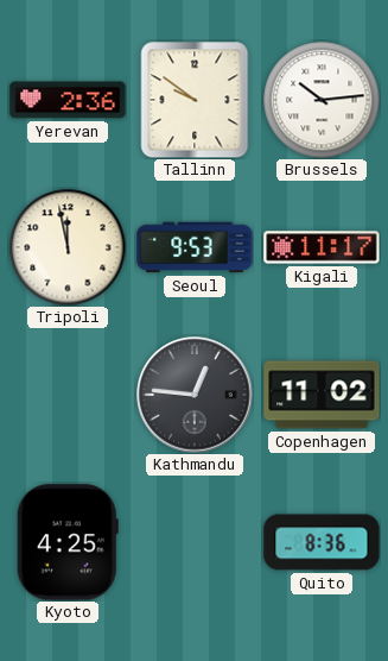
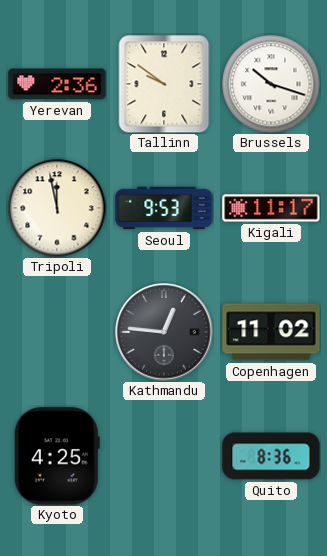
Brussels: 10:14 -> 10:18 (271, 84)
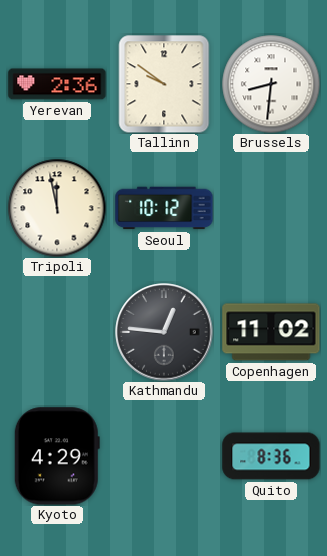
Brussels: 10:18 -> 8:31 (271, 84)
Seoul: 9:53 -> 10:12 (164, 208)
Kigali: 11:17 -> none (271, 208)
Kyoto: 4:25 -> 4:29 (57, 456)
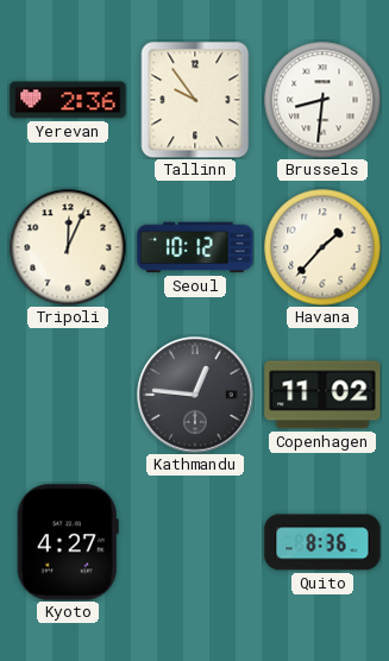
Tallinn: 9:51 -> 9:54 (195, 100)
Tripoli: 11:58 -> 12:04 (68, 247)
Havana: none -> 1:37 (322, 247)
Kyoto: 4:29 -> 4:27 (68, 542)
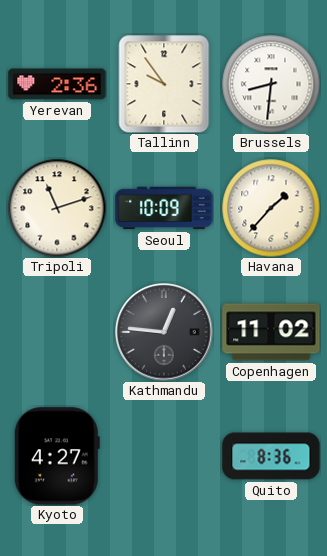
Tripoli: 12:04 -> 11:12 (57, 208)
Seoul: 10:12 -> 10:09 (164, 208)
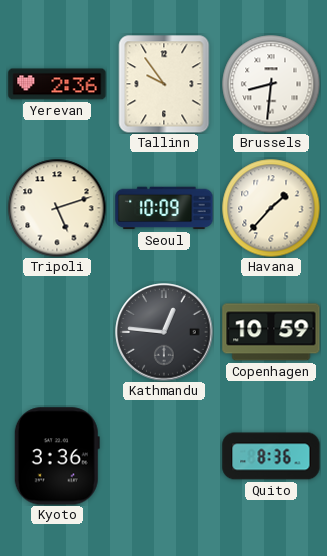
Tripoli: 11:12 -> 5:12 (57, 208)
Copenhagen: 11:02 -> 10:59 (271, 332)
Kyoto: 4:27 -> 3:36 (57, 456)
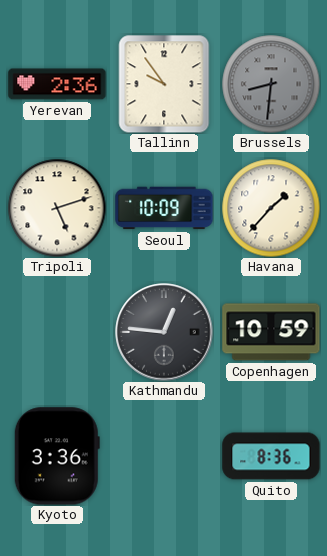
Brussels dial: white -> grey (271, 84)
